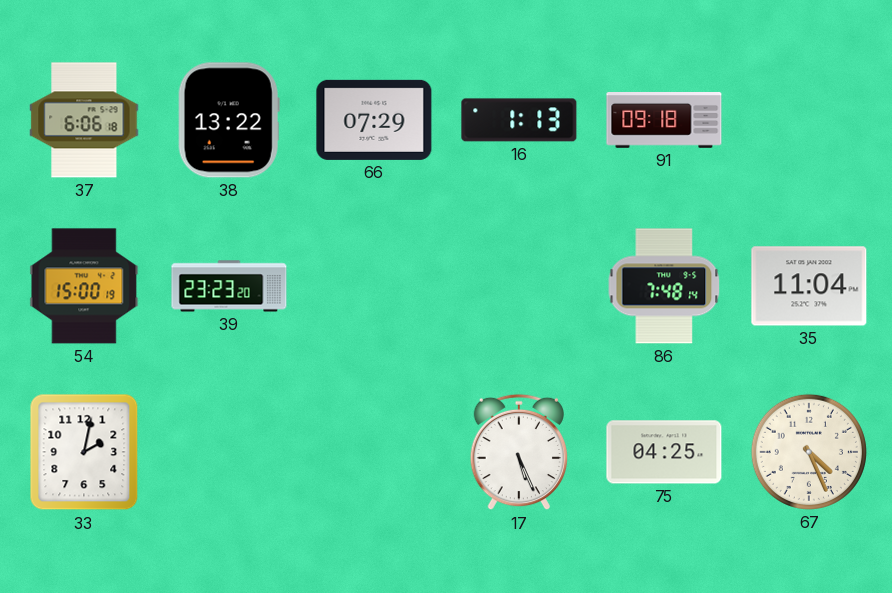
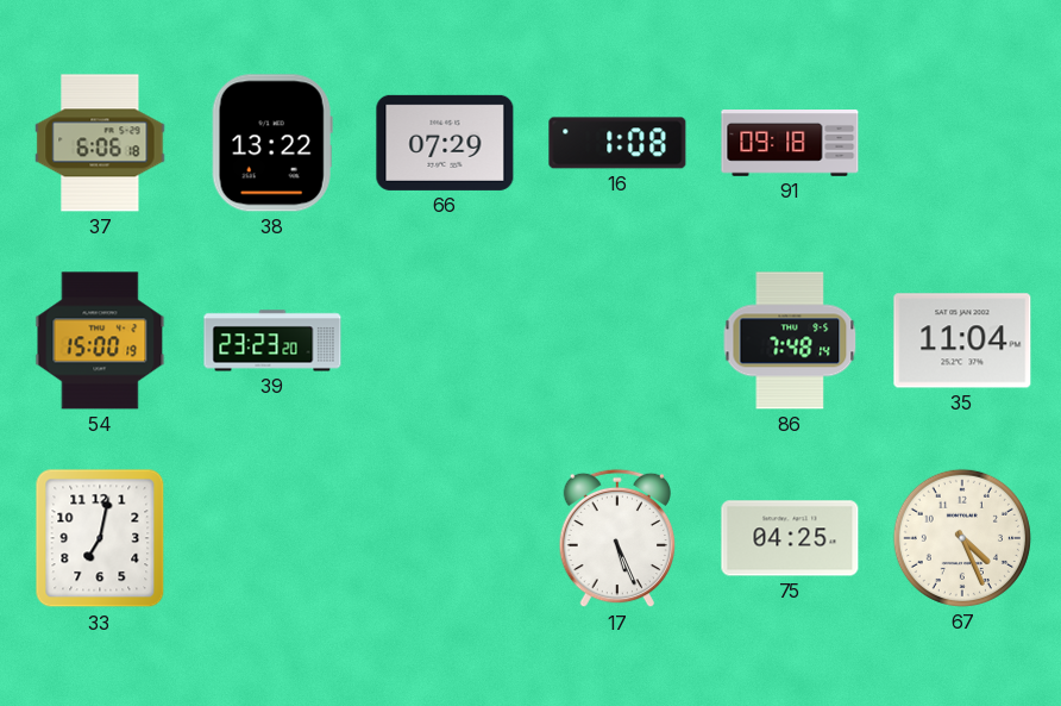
16: 1:13 -> 1:08 (617, 143)
33: 2:02 -> 7:02 (100, 538)
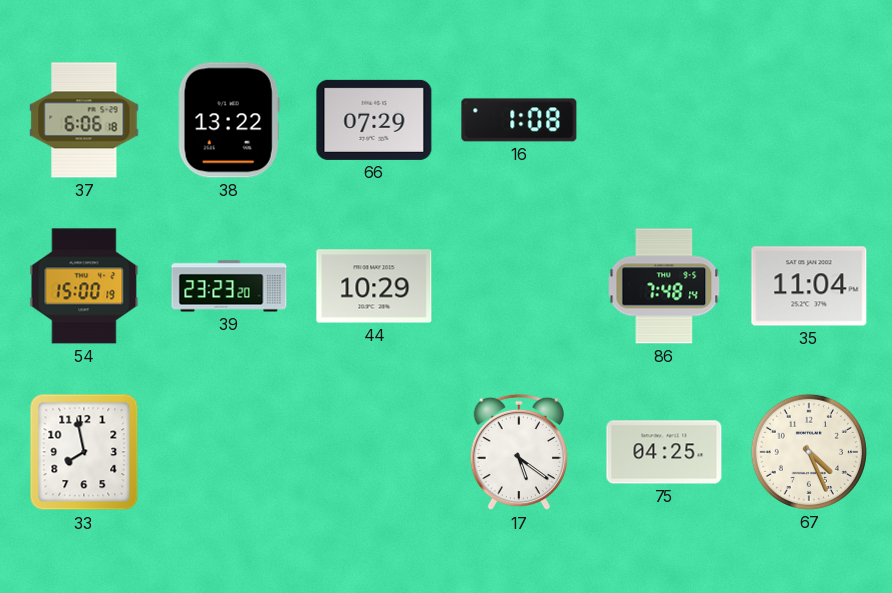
91: 09:18 -> none (790, 144)
44: none -> 10:29 (374, 286)
33: 7:02 -> 7:58 (84, 452)
17: 5:26 -> 5:21 (518, 452)
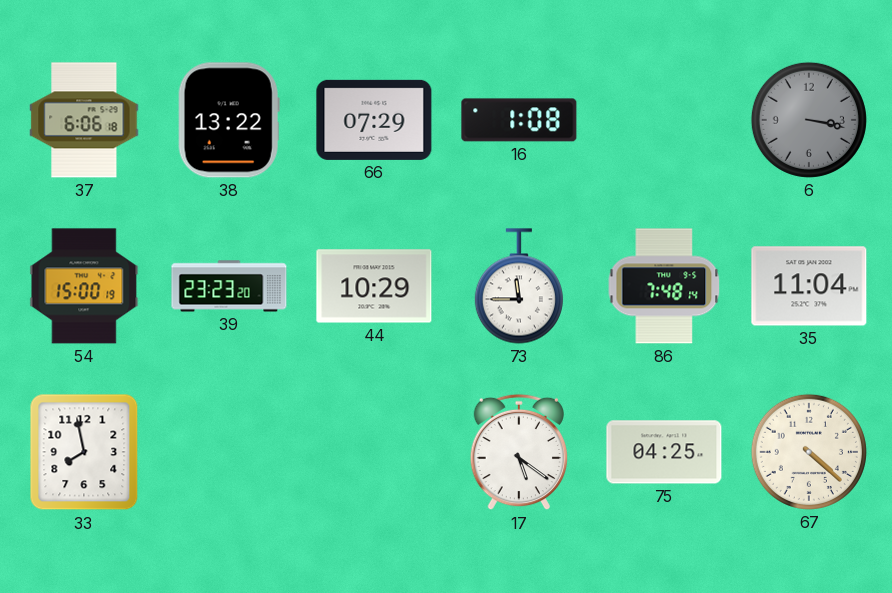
6: none -> 3:17 (809, 120)
73: none -> 11:45 (519, 286)
67: 4:26 -> 4:22 (809, 452)
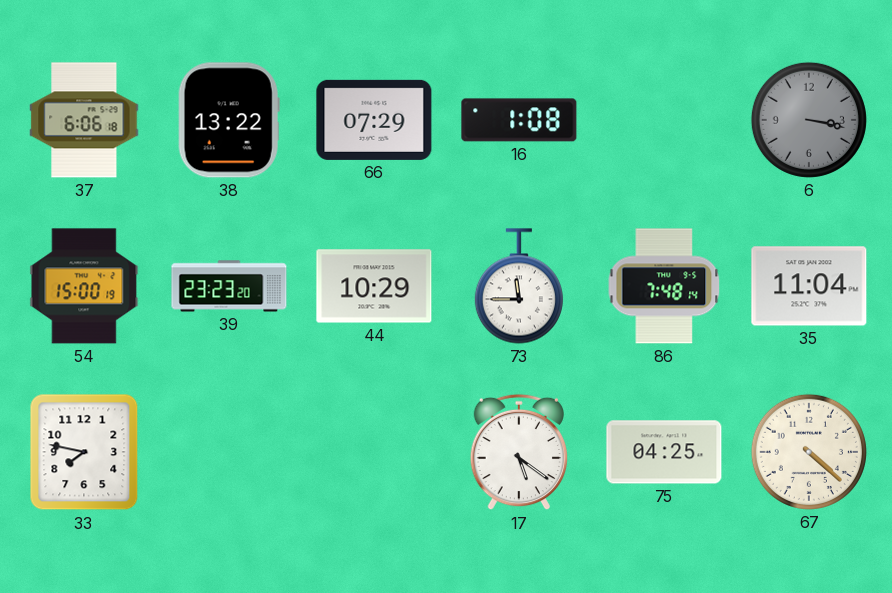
33: 7:58 -> 7:47 (84, 452)
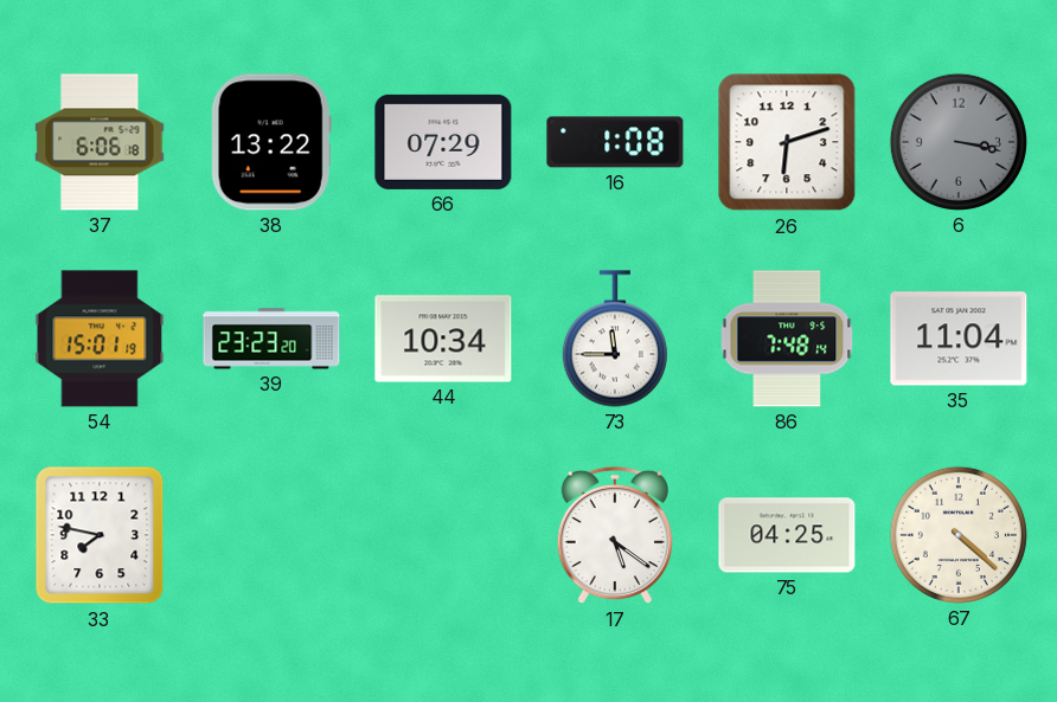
26: none -> 6:12 (787, 142)
54: 15:00 -> 15:01 (100, 339)
44: 10:29 -> 10:34 (443, 339)
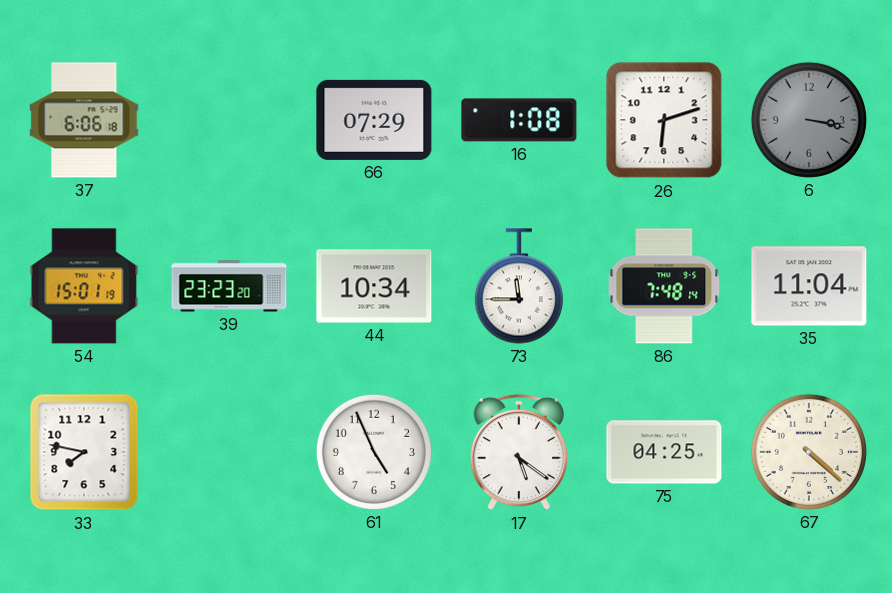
38: 13:22 -> none (271, 142)
61: none -> 4:56 (374, 452)
